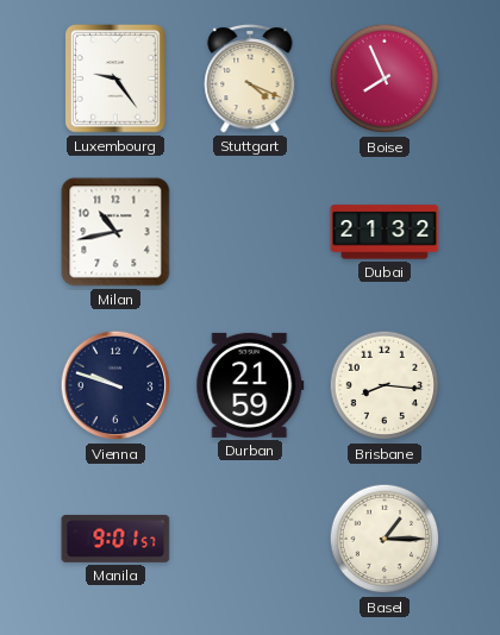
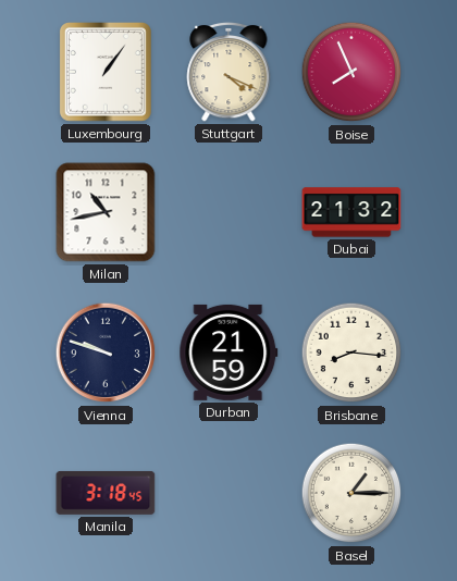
Luxembourg: 9:24 -> 1:06 (107, 73)
Manila: 9:01 -> 3:18 (106, 493)
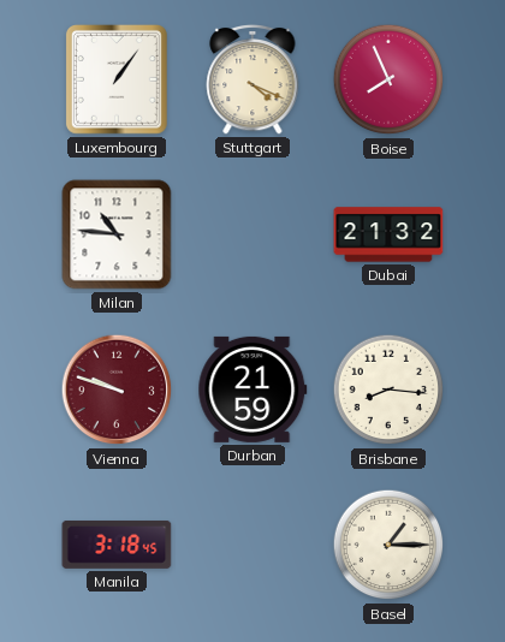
Milan: 10:43 -> 10:46 (117, 234)
Vienna dial: navy -> burgundy (117, 390)
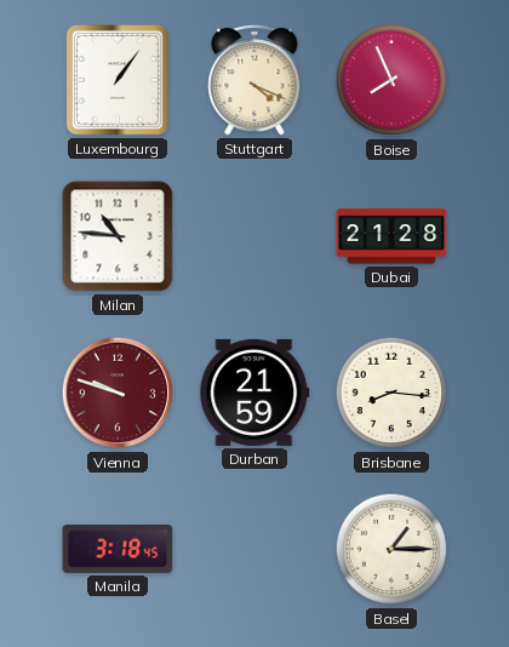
Dubai: 21:32 -> 21:28 (391, 236)
